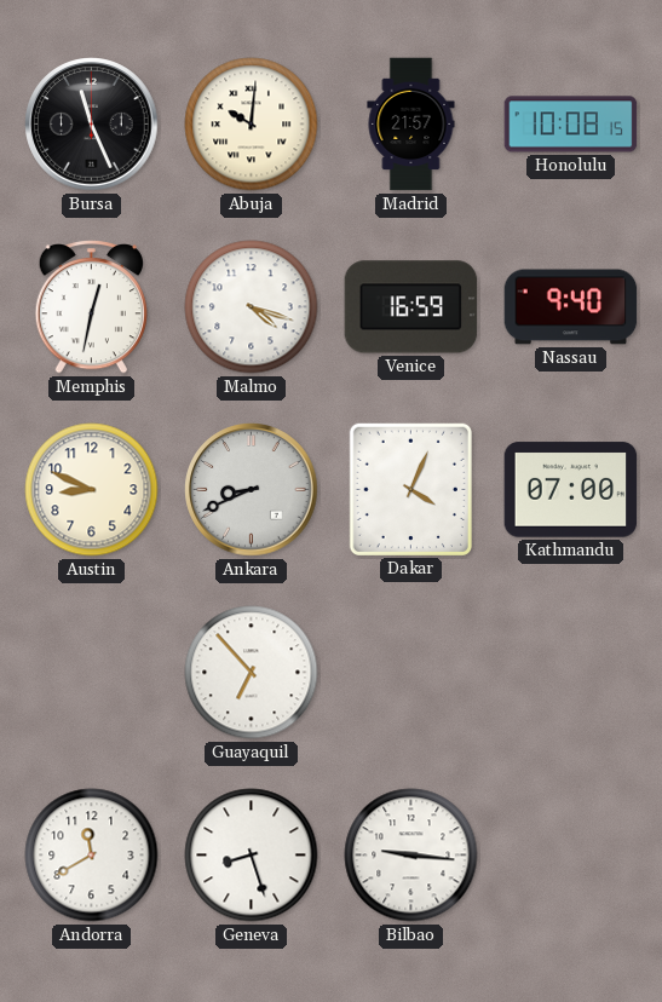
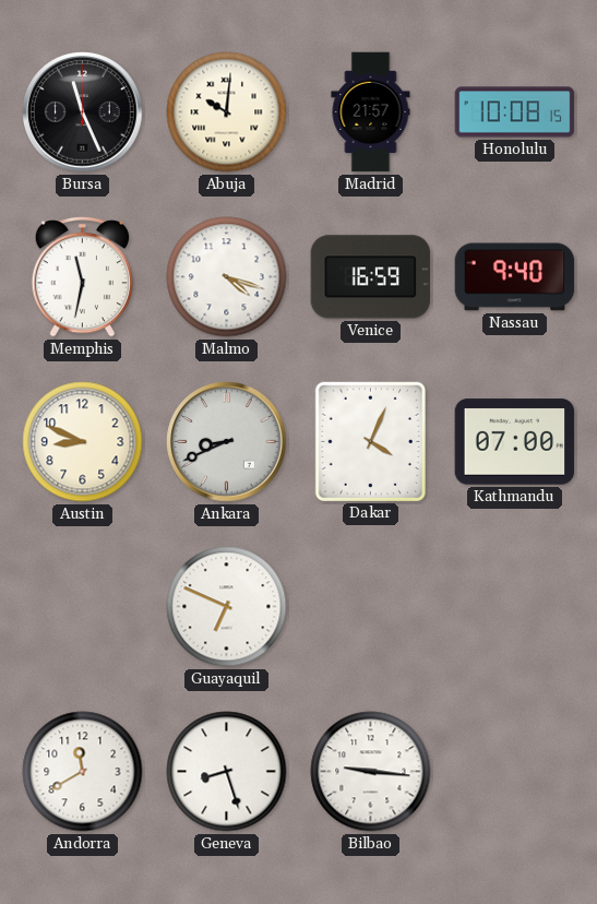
Memphis: 12:32 -> 11:32 (82, 277)
Guayaquil: 6:53 -> 6:49 (227, 607)
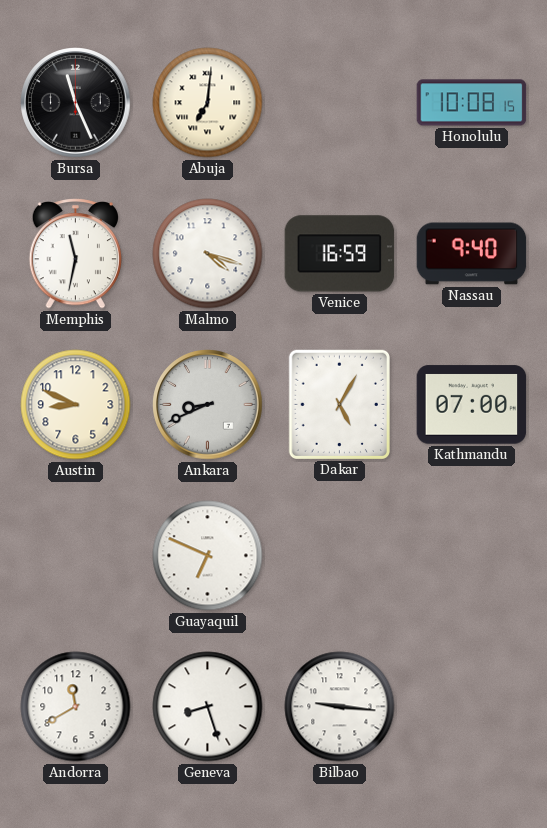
Abuja: 10:01 -> 7:01 (208, 103)
Madrid: 21:57 -> none (371, 112)
Dakar: 4:04 -> 5:05 (339, 404)
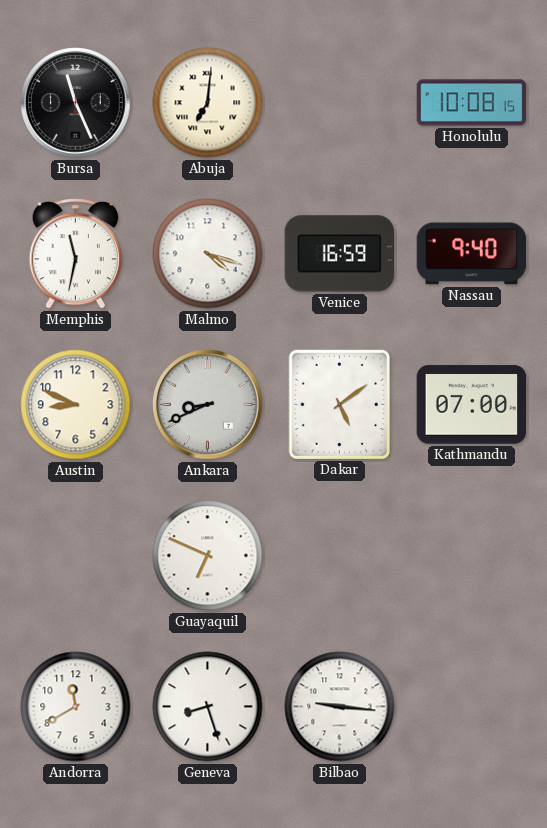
Dakar: 5:05 -> 5:09 (339, 404)
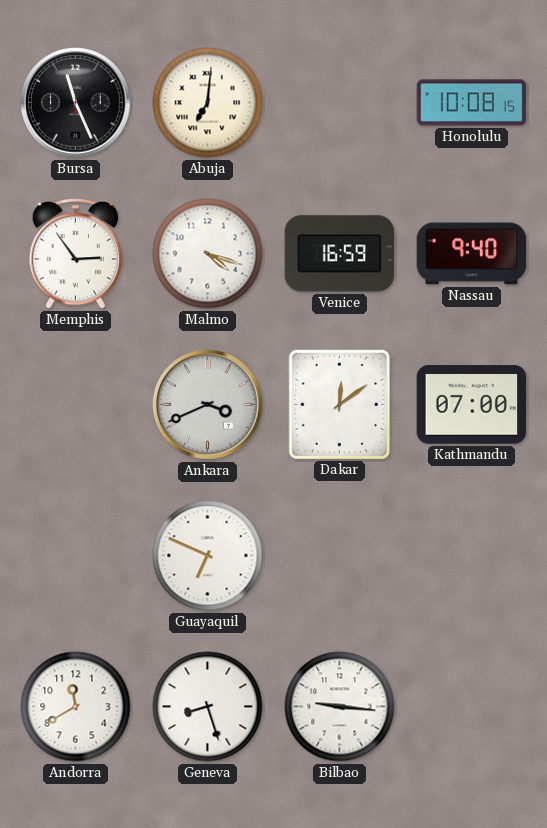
Memphis: 11:32 -> 2:54 (75, 254)
Austin: 8:49 -> none (76, 405)
Ankara: 8:41 -> 3:41 (208, 405)
Dakar: 5:09 -> 12:09 (339, 404)
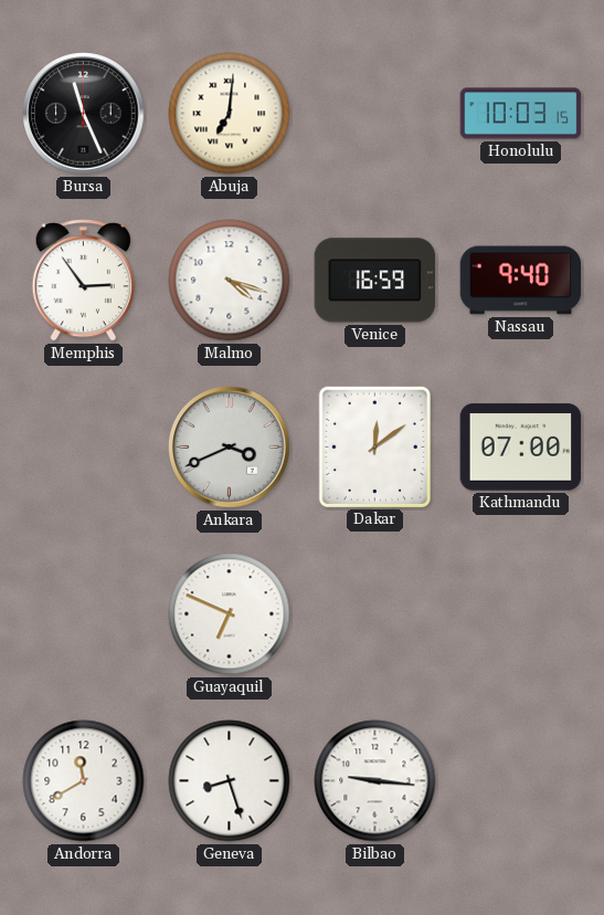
Honolulu: 10:08 -> 10:03 (521, 114)
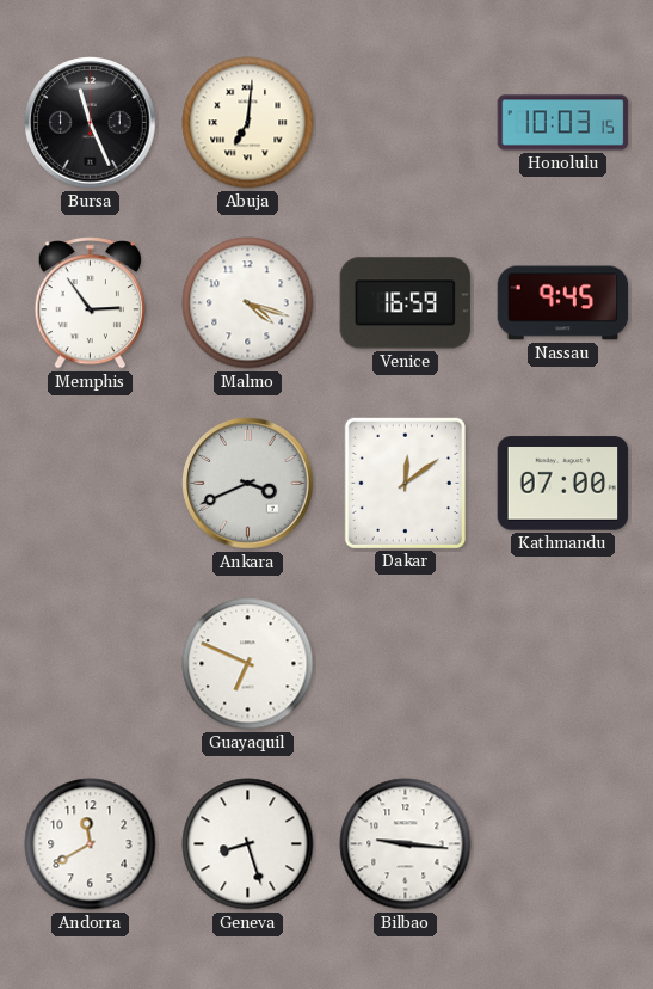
Nassau: 9:40 -> 9:45 (563, 303)
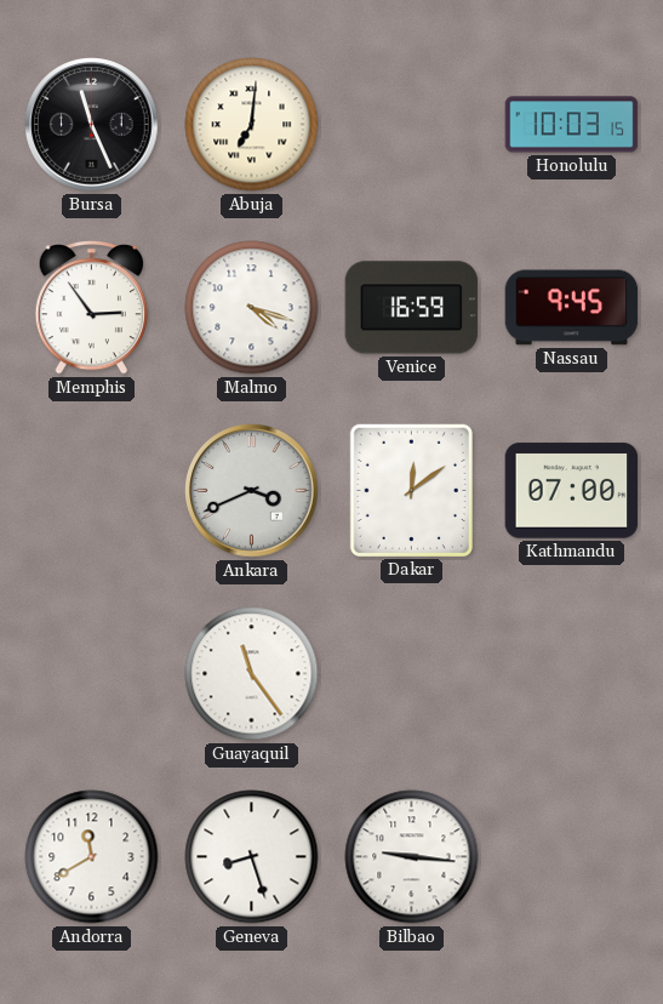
Guayaquil: 6:49 -> 11:24 (252, 674)
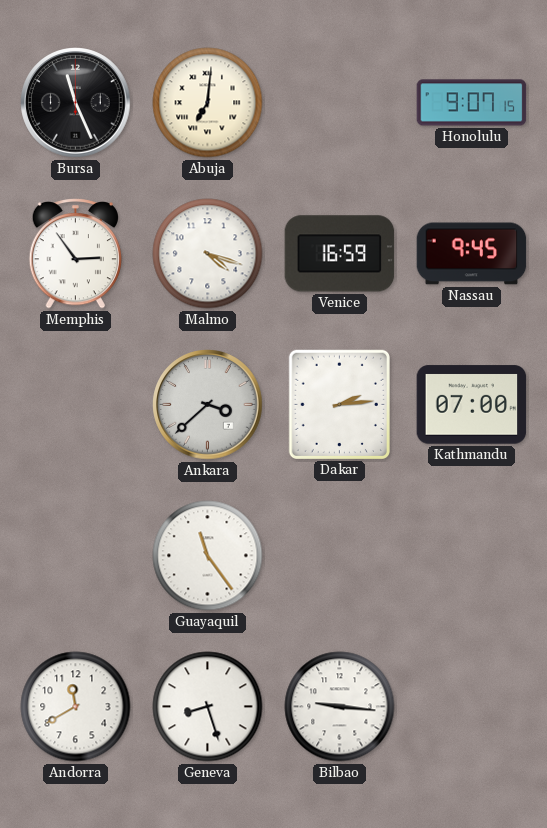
Honolulu: 10:03 -> 9:07 (472, 103)
Ankara: 3:41 -> 3:38 (208, 405)
Dakar: 12:09 -> 2:14 (339, 404)
